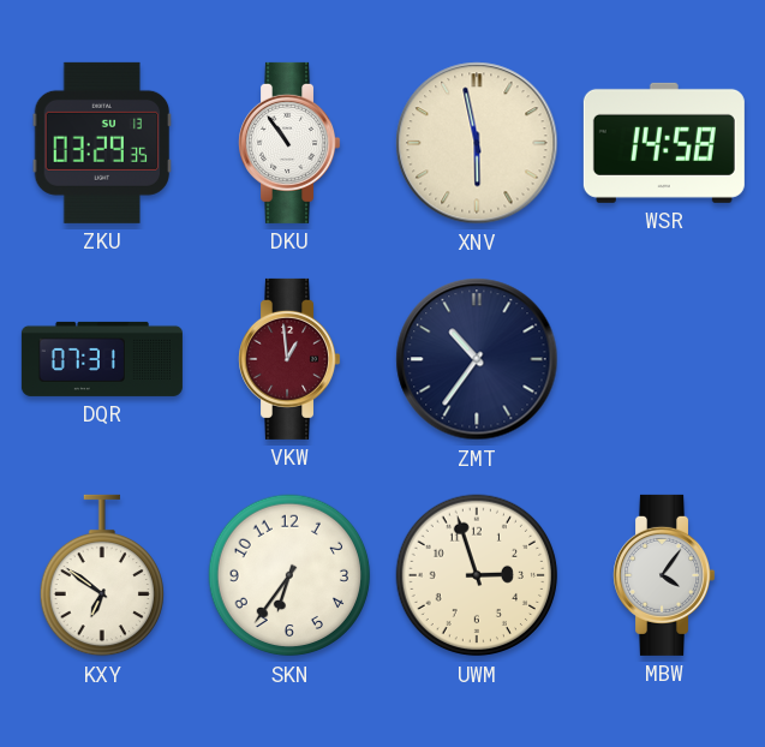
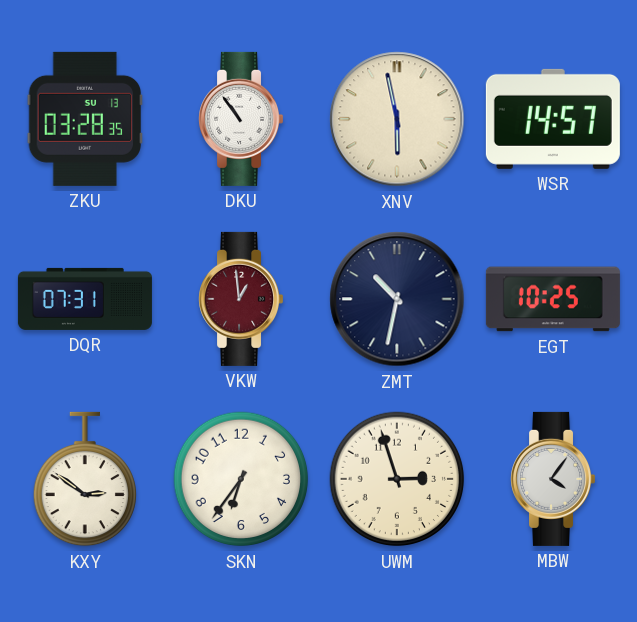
ZKU: 03:29 -> 03:28 (85, 119)
WSR: 14:58 -> 14:57 (553, 119)
ZMT: 10:36 -> 10:32 (397, 299)
EGT: none -> 10:25 (553, 299)
KXY: 6:51 -> 2:51 (84, 479)
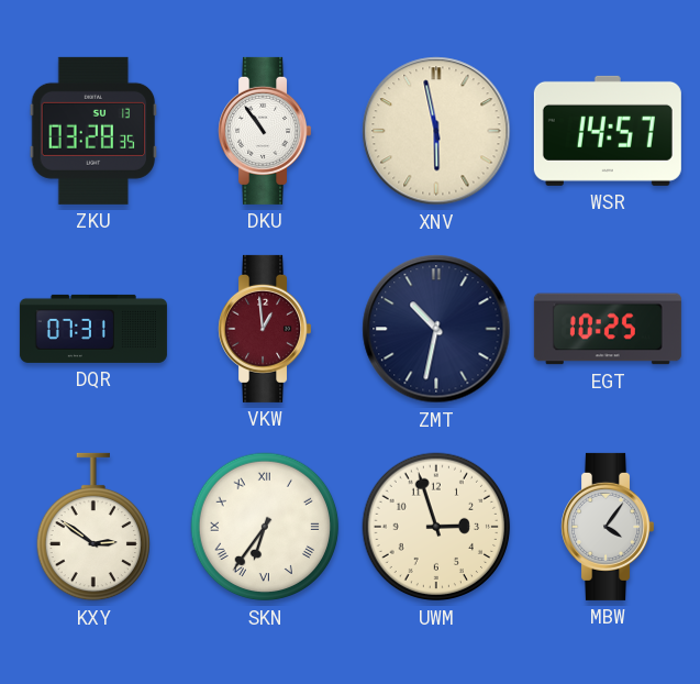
SKN numerals: Arabic -> Roman (265, 527)
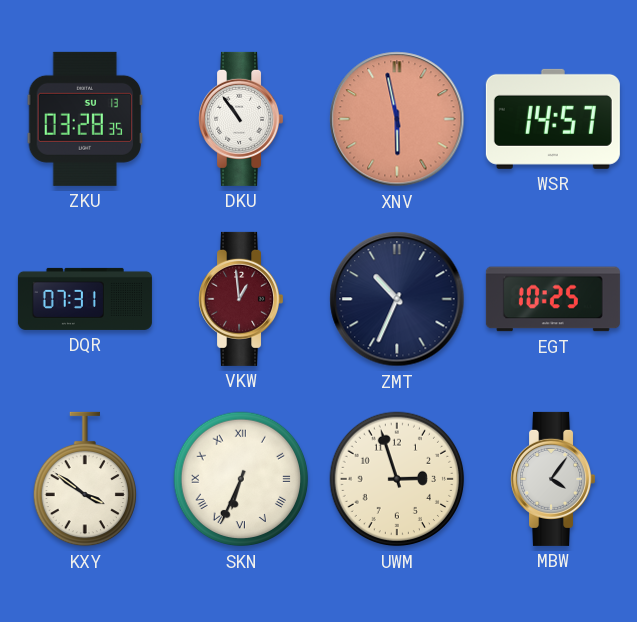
XNV dial: cream -> salmon (397, 119)
ZMT: 10:32 -> 10:34 (397, 299)
KXY: 2:51 -> 3:51 (84, 479)
SKN: 6:36 -> 6:34 (241, 479)
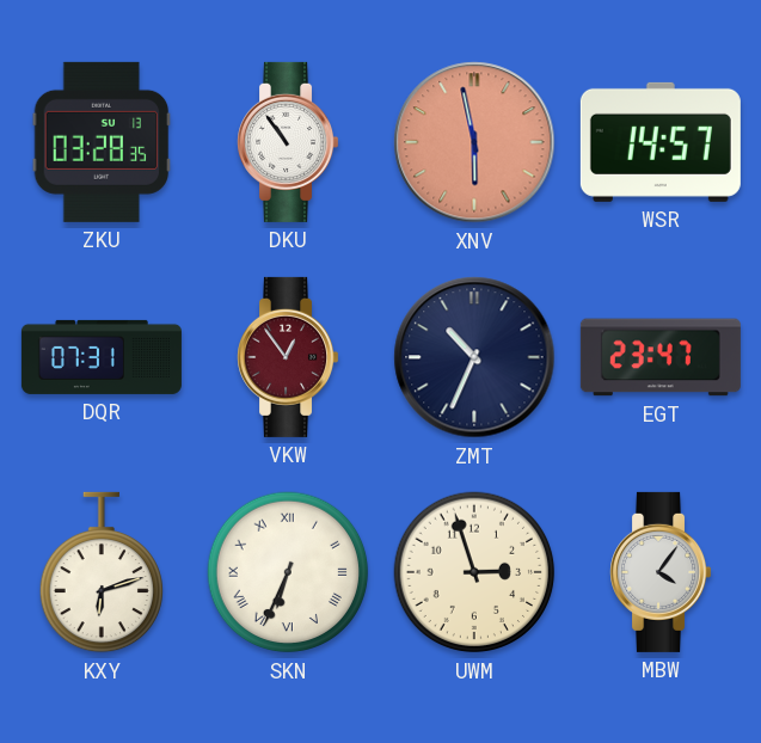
VKW: 12:59 -> 12:54 (288, 357)
EGT: 10:25 -> 23:47 (661, 357)
KXY: 3:51 -> 6:12 (100, 572)
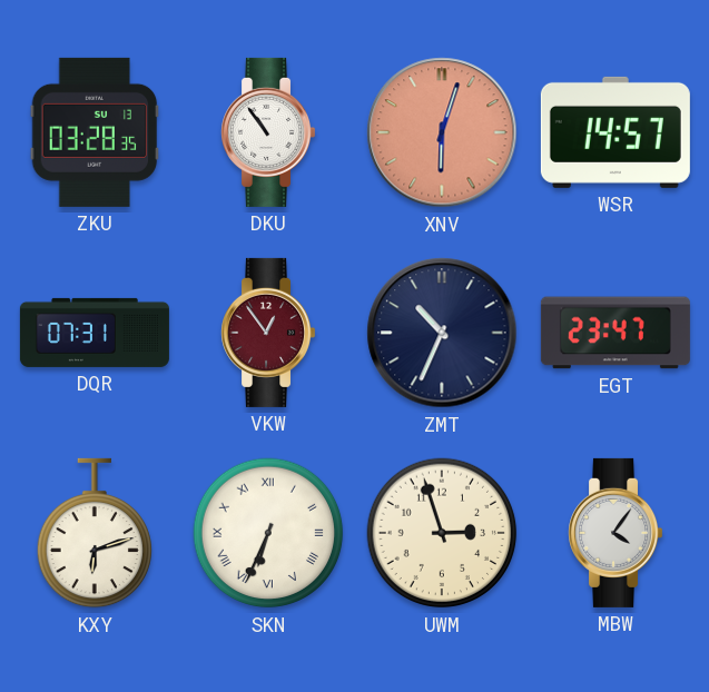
XNV: 5:58 -> 6:03 (442, 132)
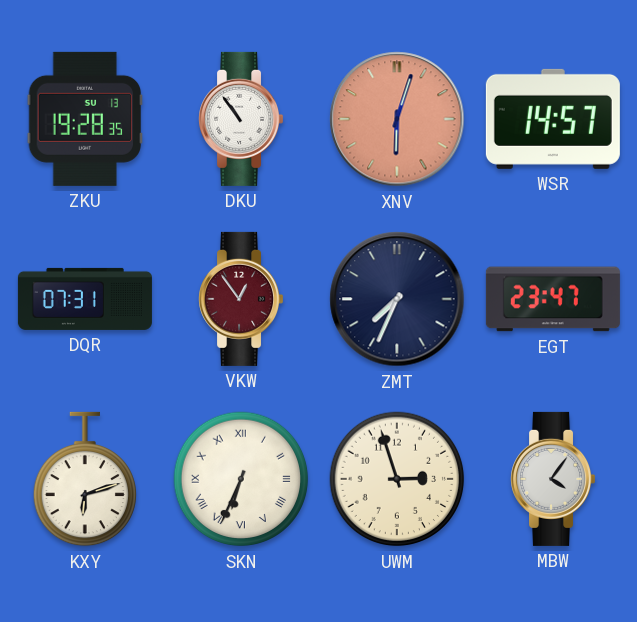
ZKU: 03:28 -> 19:28 (85, 119)
ZMT: 10:34 -> 7:34 (397, 299)
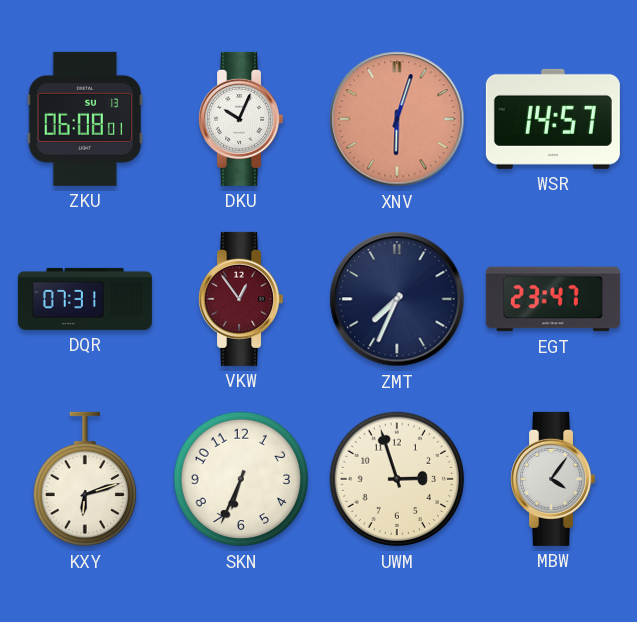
ZKU: 19:28 -> 06:08 (85, 119)
DKU: 10:54 -> 10:04 (241, 119)
SKN numerals: Roman -> Arabic (241, 479)
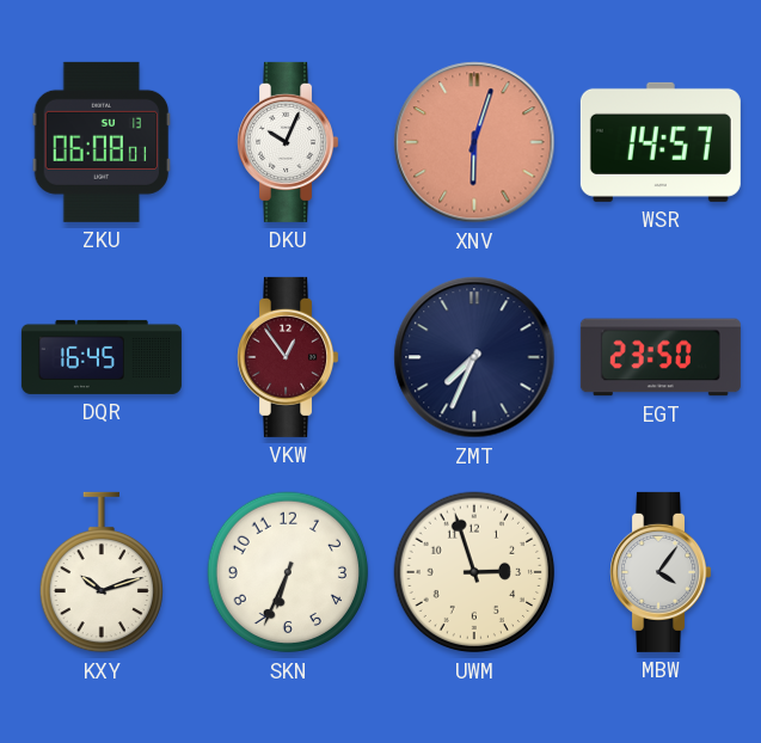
DQR: 07:31 -> 16:45 (102, 357)
EGT: 23:47 -> 23:50 (661, 357)
KXY: 6:12 -> 10:12 (100, 572)
